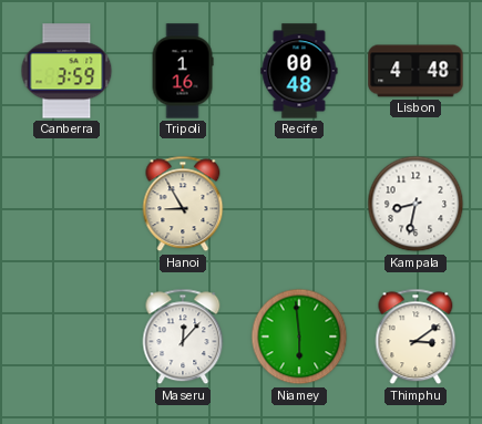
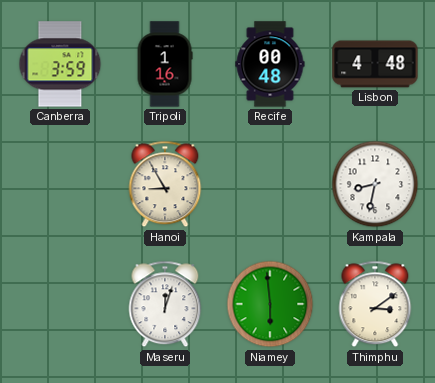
Maseru: 12:07 -> 12:03 (165, 304)
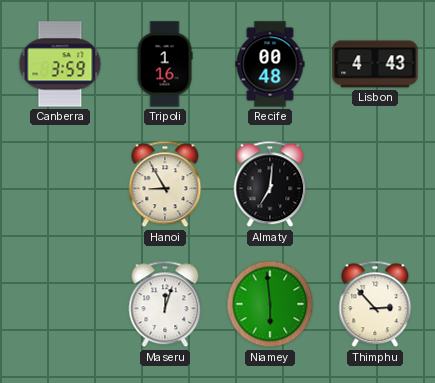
Lisbon: 4:48 -> 4:43 (375, 64)
Almaty: none -> 7:01 (270, 184)
Kampala: 8:32 -> none (375, 184)
Thimphu: 3:09 -> 2:53 (375, 304)
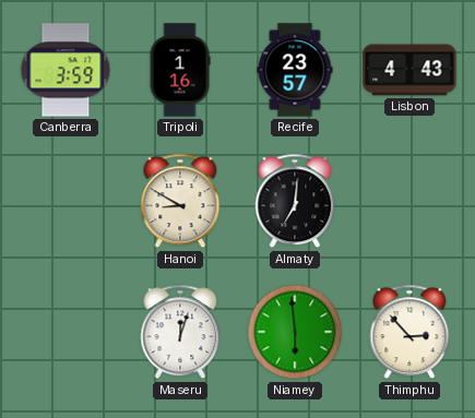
Recife: 00:48 -> 23:57 (295, 70)
Hanoi: 8:55 -> 8:50 (180, 201)
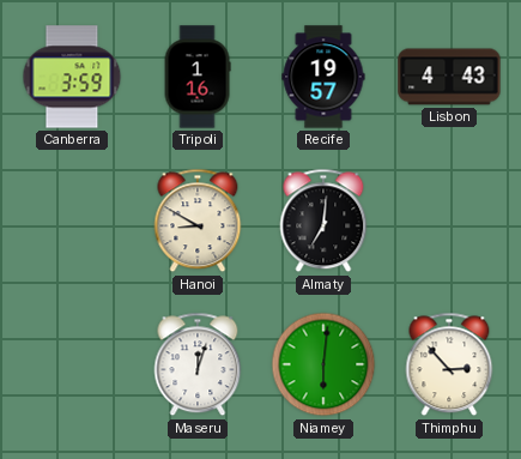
Recife: 23:57 -> 19:57 (323, 77)
Niamey: 5:59 -> 6:01 (323, 364)
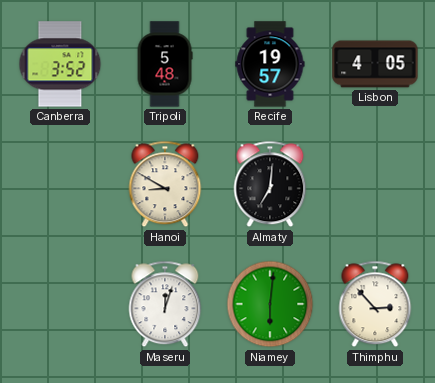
Canberra: 3:59 -> 3:52 (60, 64)
Tripoli: 1:16 -> 5:48 (165, 64)
Lisbon: 4:43 -> 4:05 (375, 64)
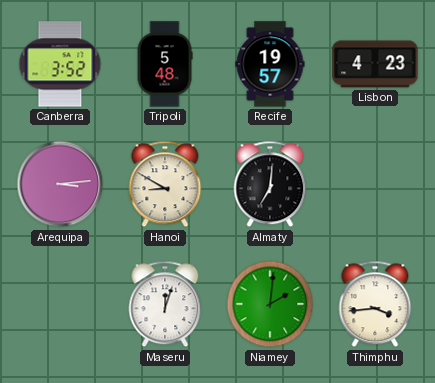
Lisbon: 4:05 -> 4:23 (375, 64)
Arequipa: none -> 3:14 (60, 184)
Niamey: 6:01 -> 2:01 (270, 304)
Thimphu: 2:53 -> 3:44 (375, 304)
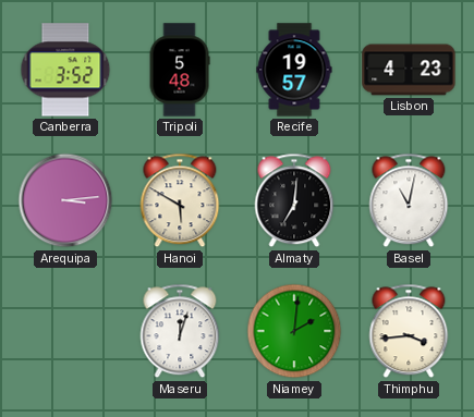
Hanoi: 8:50 -> 5:50 (180, 200)
Basel: none -> 11:02 (409, 200)
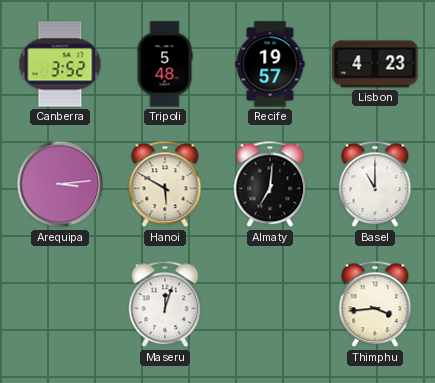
Basel: 11:02 -> 11:00 (375, 184)
Niamey: 2:01 -> none (294, 331)
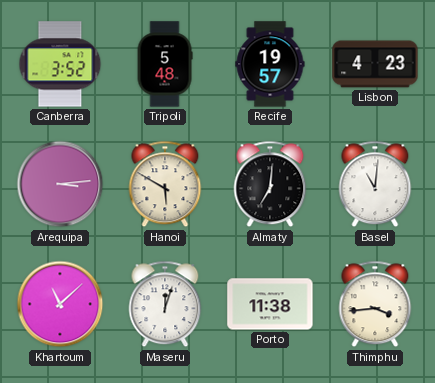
Basel: 11:00 -> 11:01 (375, 184)
Khartoum: none -> 11:08 (60, 304)
Porto: none -> 11:38 (270, 304)
